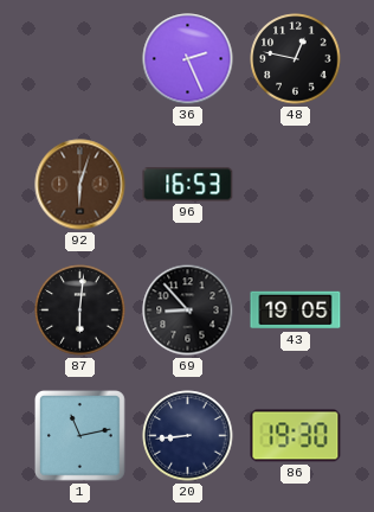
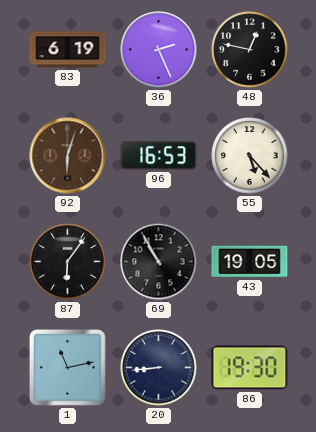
83: none -> 6:19 (68, 50)
55: none -> 5:23 (250, 156)
87: 6:01 -> 6:06 (68, 262)
69: 8:53 -> 10:55 (159, 262)
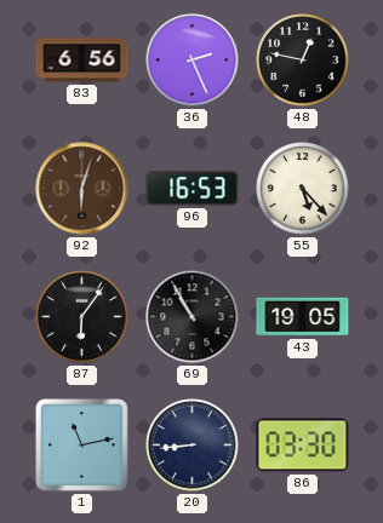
83: 6:19 -> 6:56 (82, 61)
86: 19:30 -> 03:30 (303, 446)
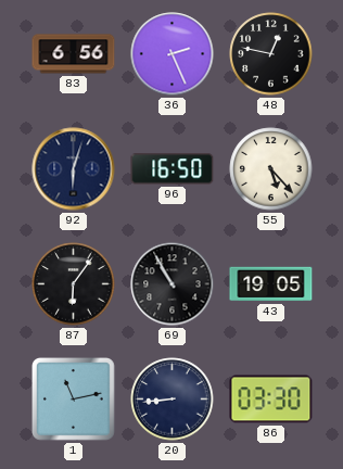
92 dial: brown -> navy (74, 169)
96: 16:53 -> 16:50 (173, 169)
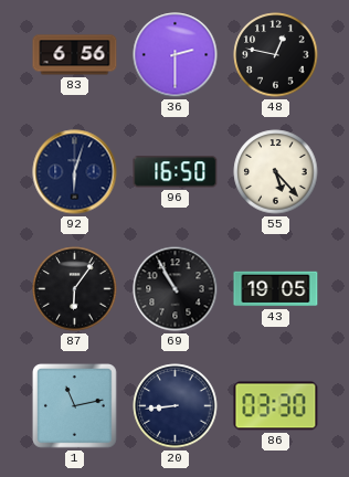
36: 2:26 -> 2:30 (176, 55)
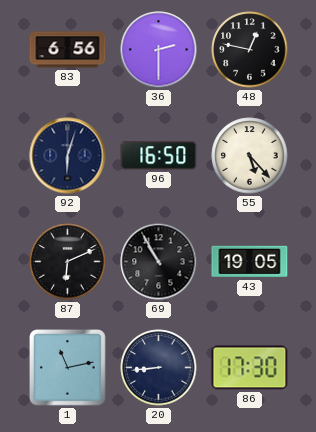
87: 6:06 -> 6:11 (68, 262)
86: 03:30 -> 17:30 (250, 368)
